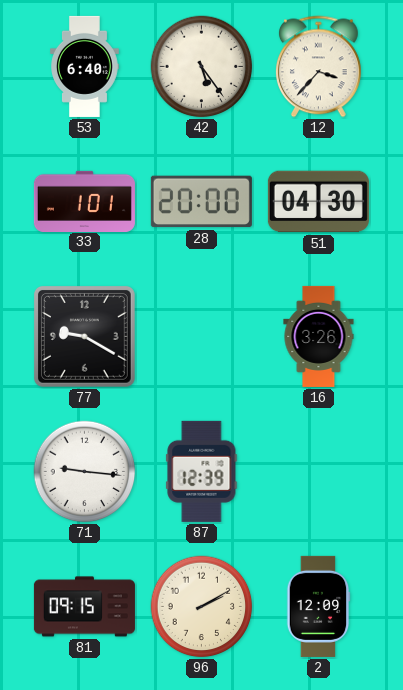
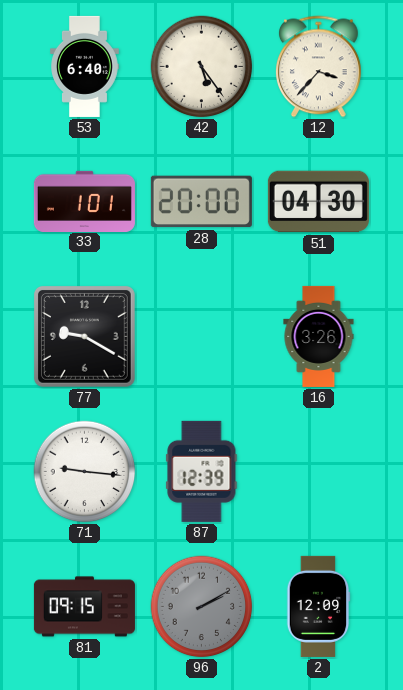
96 dial: cream -> grey (202, 607)
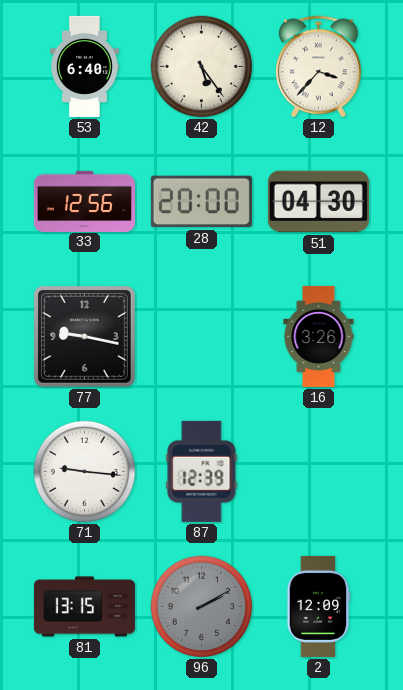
33: 1:01 -> 12:56 (84, 201)
77: 9:20 -> 9:17 (84, 336)
81: 09:15 -> 13:15 (84, 607)
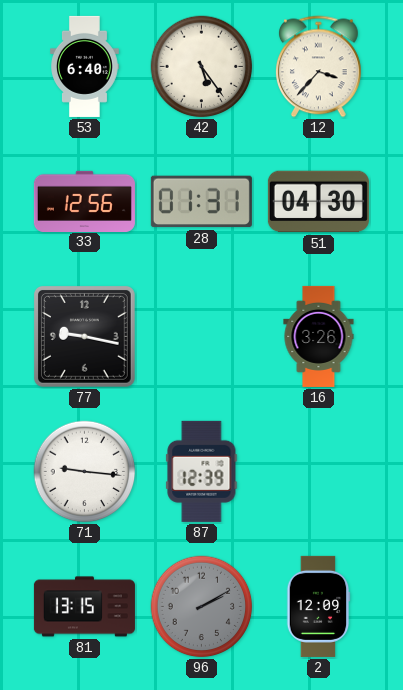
28: 20:00 -> 01:31 (201, 202)
